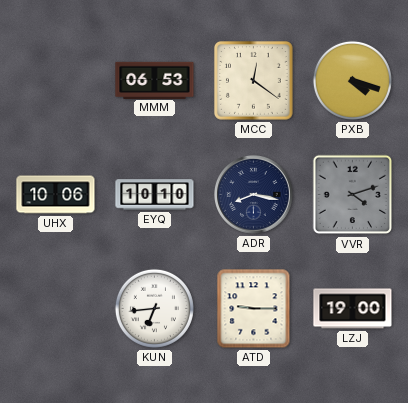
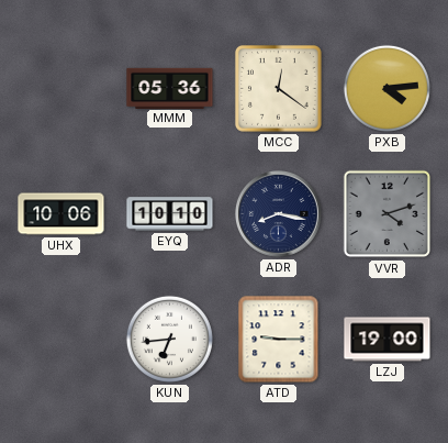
MMM: 06:53 -> 05:36 (170, 88)
PXB: 4:18 -> 4:14 (387, 88)
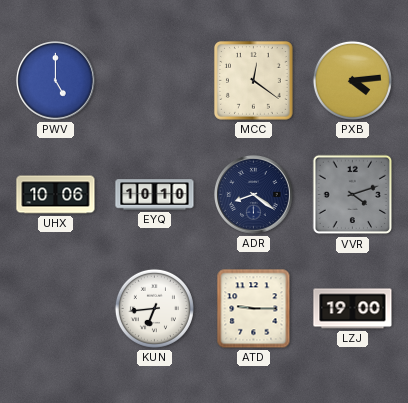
PWV: none -> 5:00 (56, 81)
MMM: 05:36 -> none (170, 88)
ADR: 8:17 -> 8:21 (254, 195)
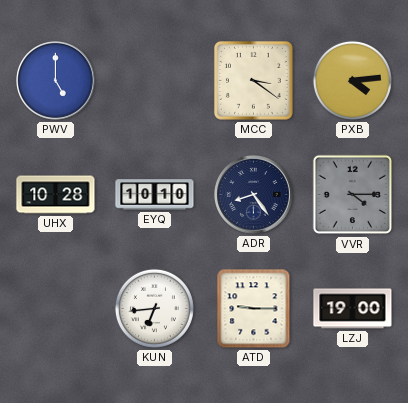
MCC: 12:21 -> 3:21 (253, 80)
UHX: 10:06 -> 10:28 (56, 195)
ADR: 8:21 -> 8:24 (254, 195)
VVR: 4:12 -> 4:15 (353, 195)
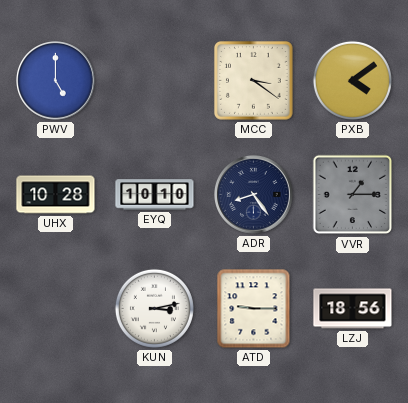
PXB: 4:14 -> 4:09 (352, 80)
VVR: 4:15 -> 1:15 (353, 195)
KUN: 6:44 -> 3:13 (154, 308)
LZJ: 19:00 -> 18:56 (353, 309)
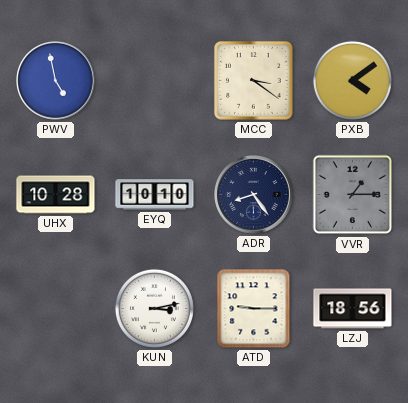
PWV: 5:00 -> 4:58 (56, 81)
